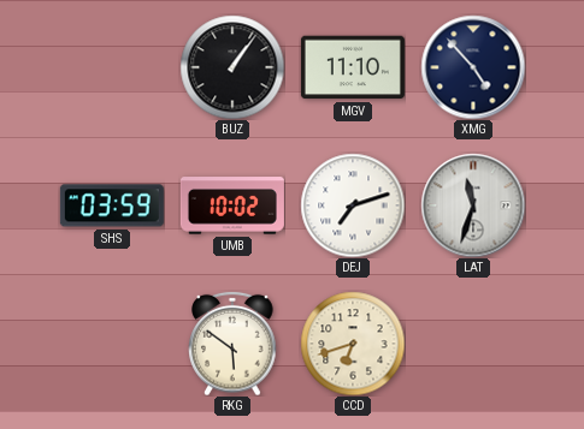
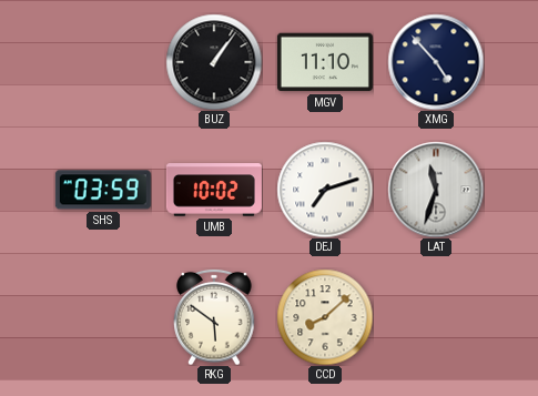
CCD: 6:42 -> 8:08 (325, 317)
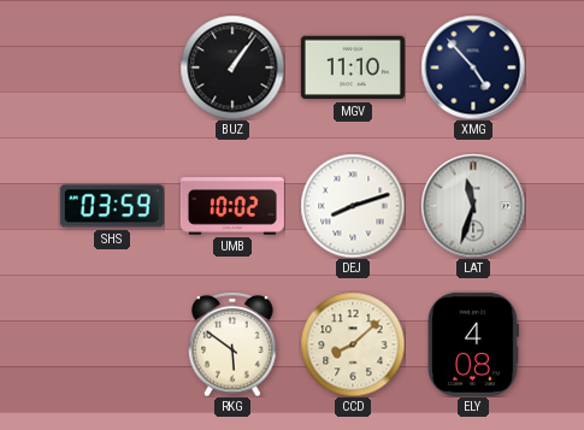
DEJ: 7:12 -> 8:12 (353, 206)
ELY: none -> 4:08 (473, 344)
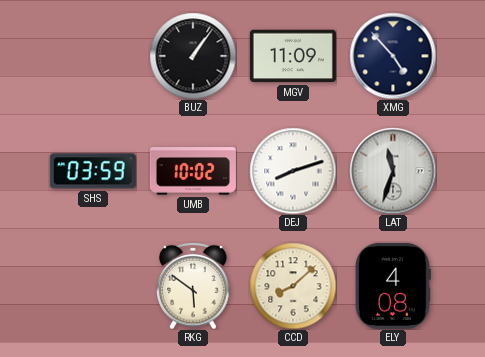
MGV: 11:10 -> 11:09 (293, 56)
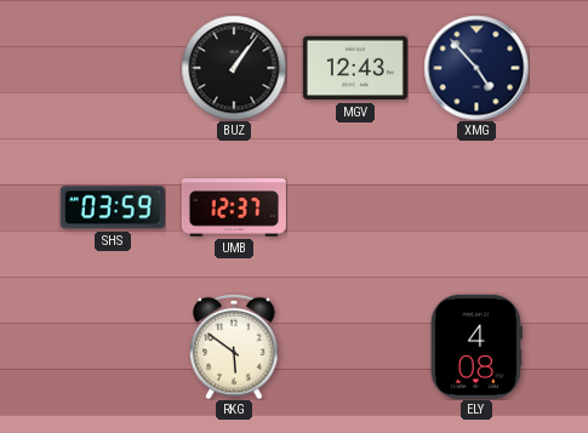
MGV: 11:09 -> 12:43 (355, 68)
UMB: 10:02 -> 12:37 (234, 207)
DEJ: 8:12 -> none (293, 171)
LAT: 11:33 -> none (393, 171)
CCD: 8:08 -> none (293, 286)
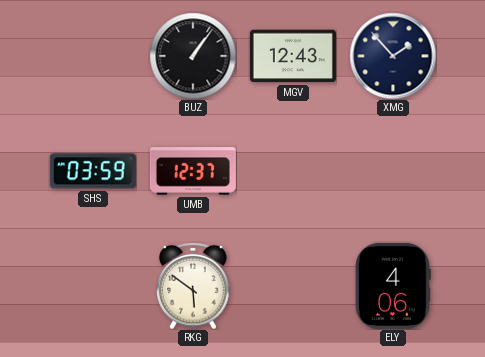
XMG: 4:53 -> 1:53 (393, 56)
ELY: 4:08 -> 4:06 (393, 286)
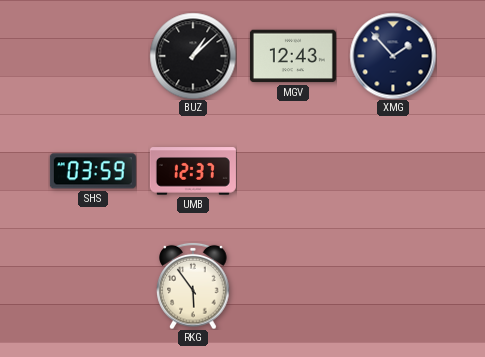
BUZ: 1:06 -> 1:08 (193, 56)
RKG: 5:51 -> 5:54 (193, 286)
ELY: 4:06 -> none (393, 286)
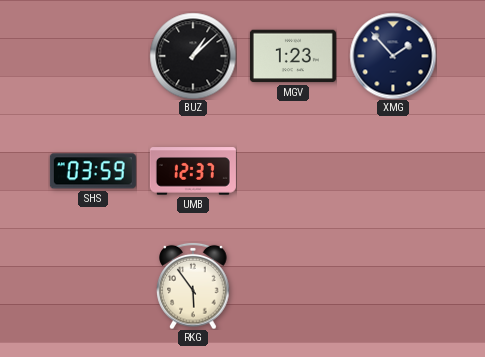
MGV: 12:43 -> 1:23 (293, 56)
